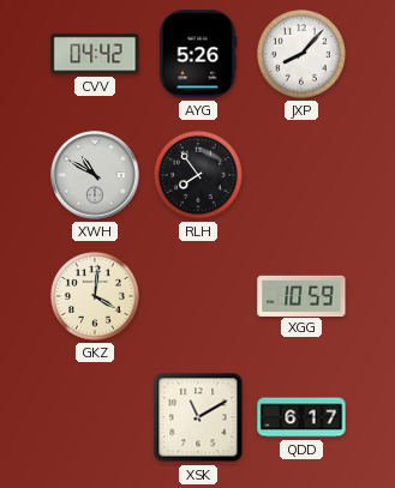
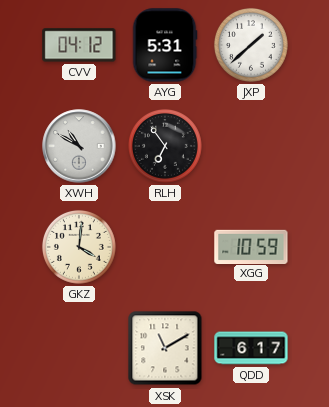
CVV: 04:42 -> 04:12 (79, 45)
AYG: 5:26 -> 5:31 (165, 45)
JXP: 8:07 -> 1:38 (251, 45)
RLH: 7:54 -> 6:54 (165, 146)
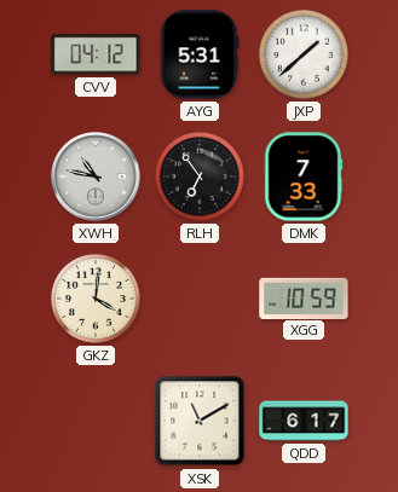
XWH: 10:50 -> 10:47 (96, 176)
DMK: none -> 7:33 (304, 176)
